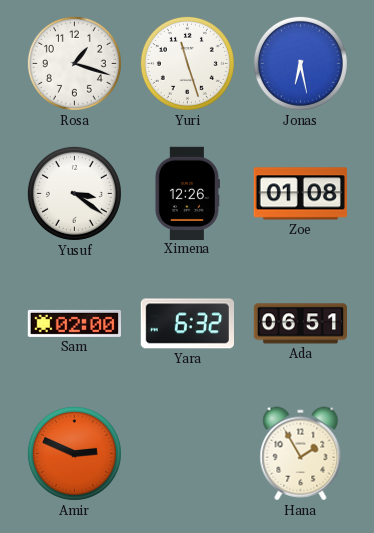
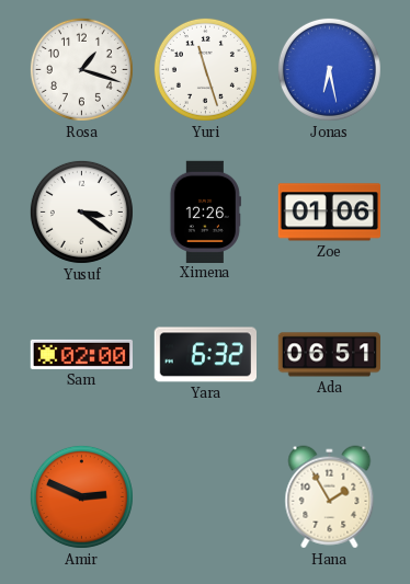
Zoe: 01:08 -> 01:06 (329, 213)
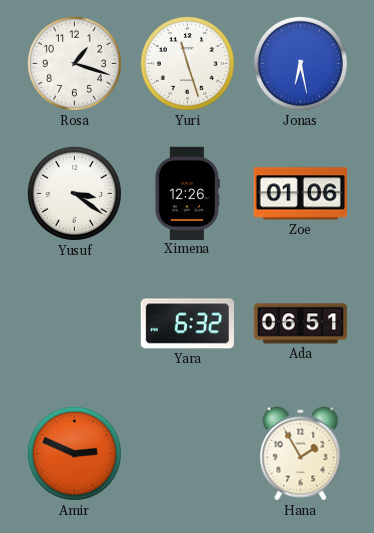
Sam: 02:00 -> none (81, 354)
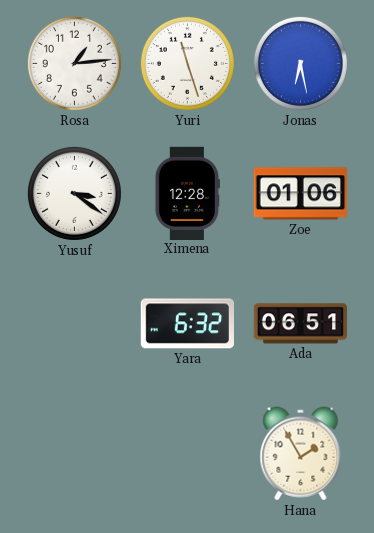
Rosa: 1:18 -> 1:14 (74, 63)
Ximena: 12:26 -> 12:28 (187, 193)
Amir: 2:49 -> none (74, 453)
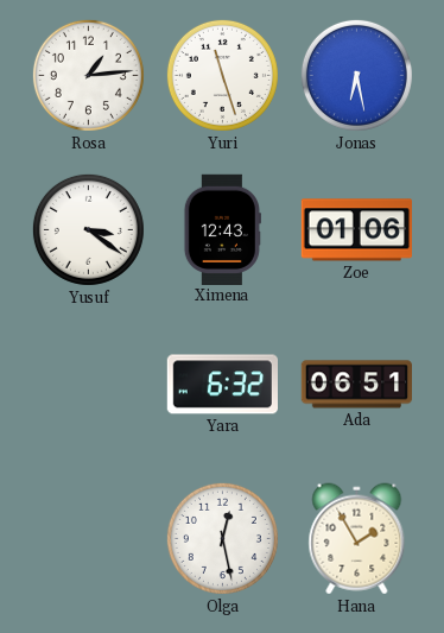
Ximena: 12:28 -> 12:43 (222, 229)
Olga: none -> 12:28 (222, 538)
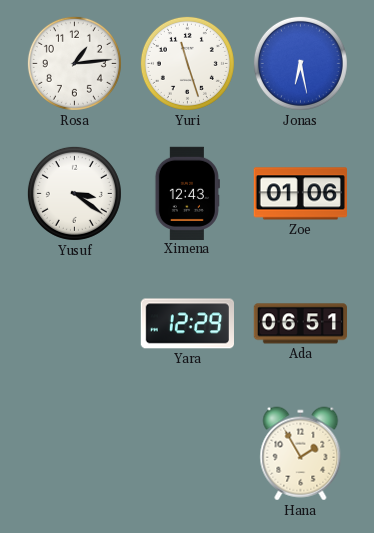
Yara: 6:32 -> 12:29 (187, 324)
Olga: 12:28 -> none (222, 538)
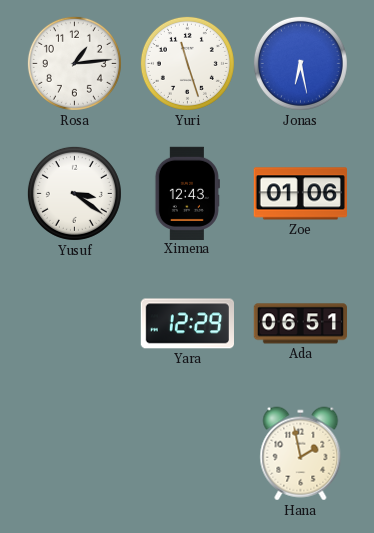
Hana: 1:55 -> 1:58 (301, 454)
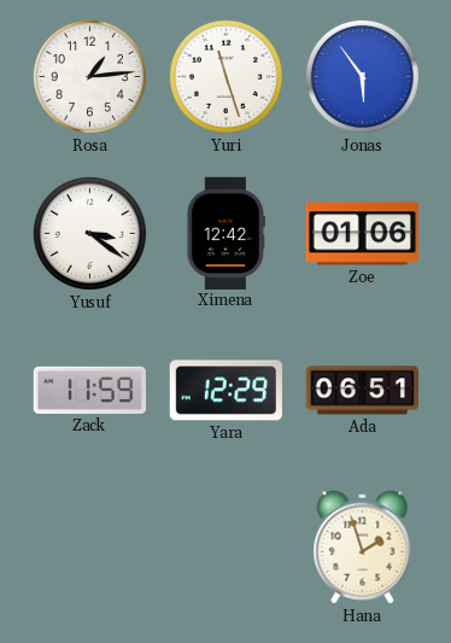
Jonas: 6:28 -> 5:54 (362, 76)
Ximena: 12:43 -> 12:42 (225, 233)
Zack: none -> 11:59 (89, 390)
Hana: 1:58 -> 1:57 (363, 548)
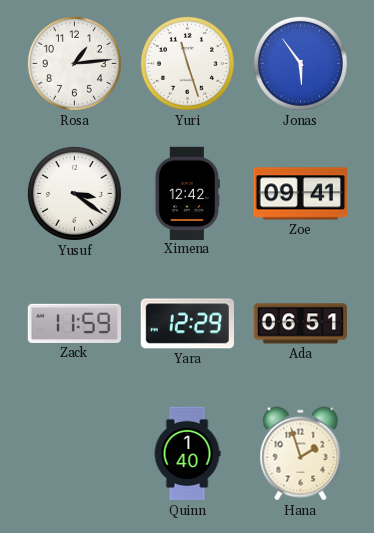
Zoe: 01:06 -> 09:41 (300, 194)
Quinn: none -> 1:40 (187, 454)
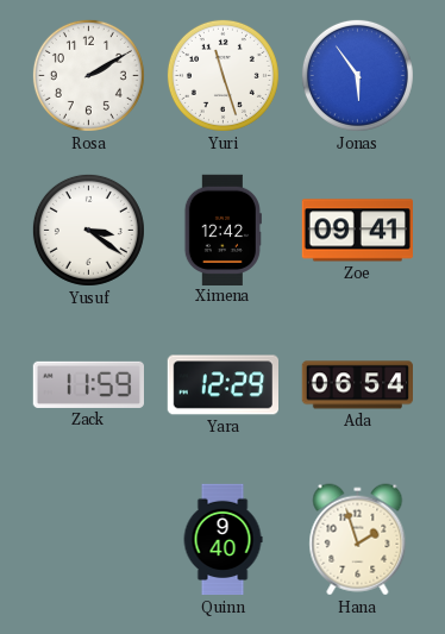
Rosa: 1:14 -> 2:10 (88, 75)
Ada: 06:51 -> 06:54 (357, 385)
Quinn: 1:40 -> 9:40 (223, 540)
